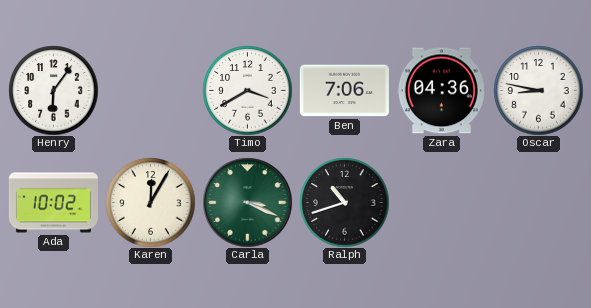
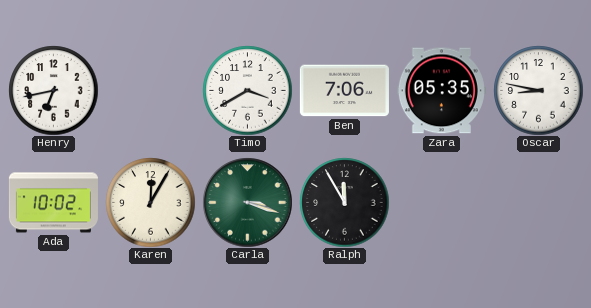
Henry: 6:06 -> 6:43 (53, 90)
Zara: 04:36 -> 05:35 (441, 91)
Carla: 3:19 -> 3:18 (247, 202)
Ralph: 10:42 -> 11:55 (344, 202)
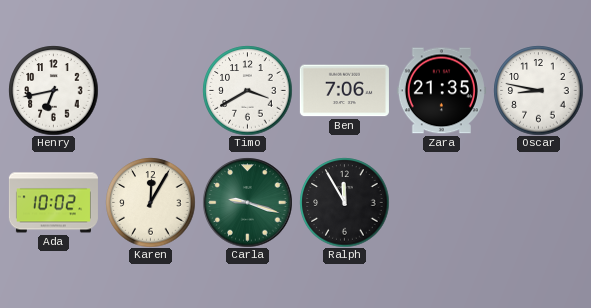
Zara: 05:35 -> 21:35 (441, 91)
Carla: 3:18 -> 9:18 (247, 202)
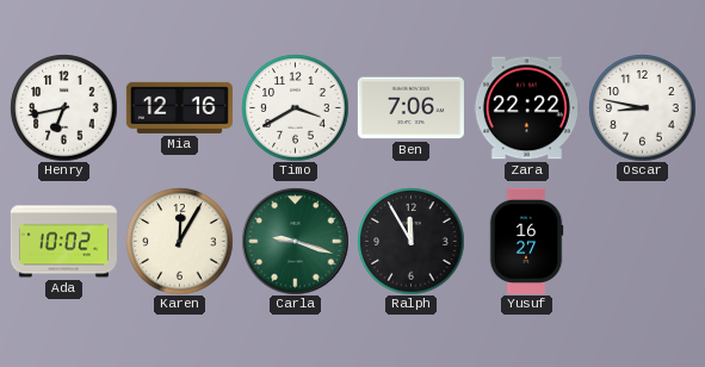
Mia: none -> 12:16 (179, 107)
Zara: 21:35 -> 22:22 (526, 108)
Yusuf: none -> 16:27 (526, 241)
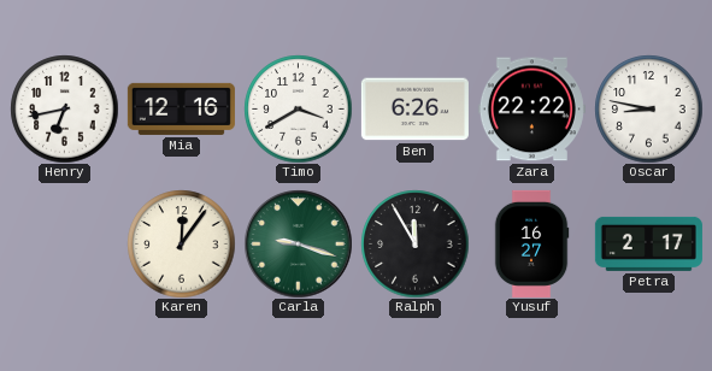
Ben: 7:06 -> 6:26 (414, 110)
Ada: 10:02 -> none (63, 242)
Karen: 12:05 -> 12:06 (181, 243)
Petra: none -> 2:17 (648, 243)
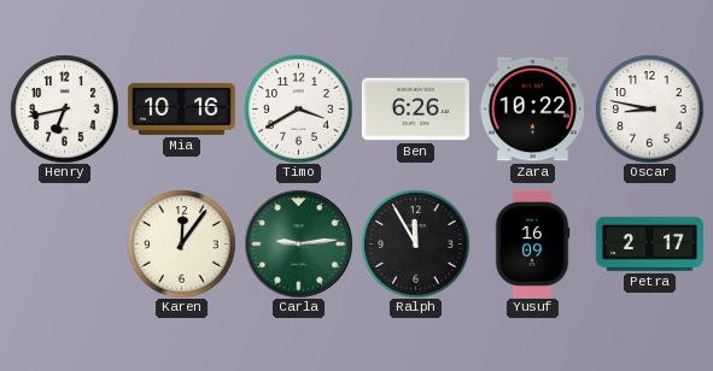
Mia: 12:16 -> 10:16 (181, 108)
Zara: 22:22 -> 10:22 (532, 110)
Carla: 9:18 -> 9:14 (298, 243)
Yusuf: 16:27 -> 16:09 (532, 243)
